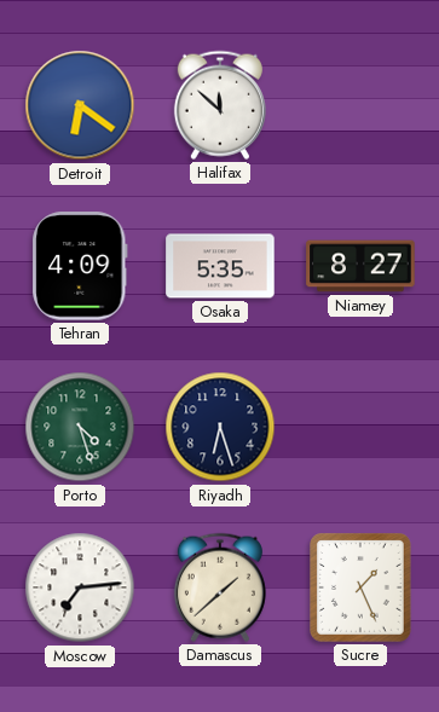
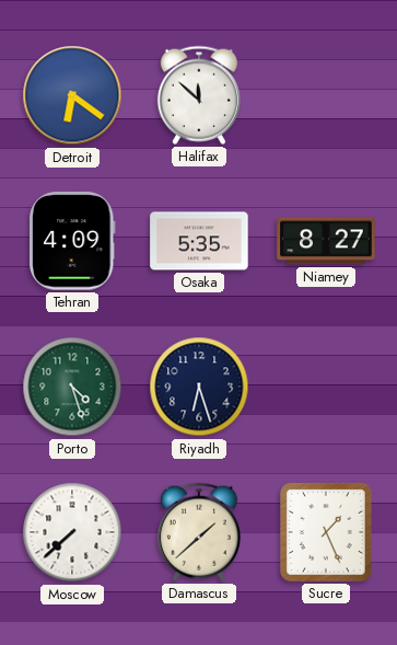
Moscow: 7:14 -> 7:38 (72, 532)
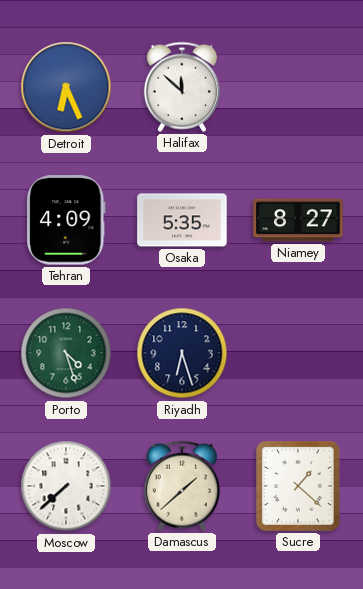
Detroit: 6:21 -> 6:26 (66, 87)
Sucre: 1:26 -> 1:22 (299, 487)
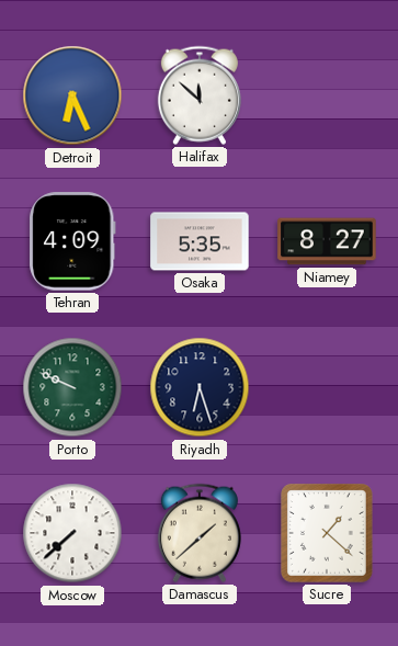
Porto: 4:27 -> 9:49 (72, 387)
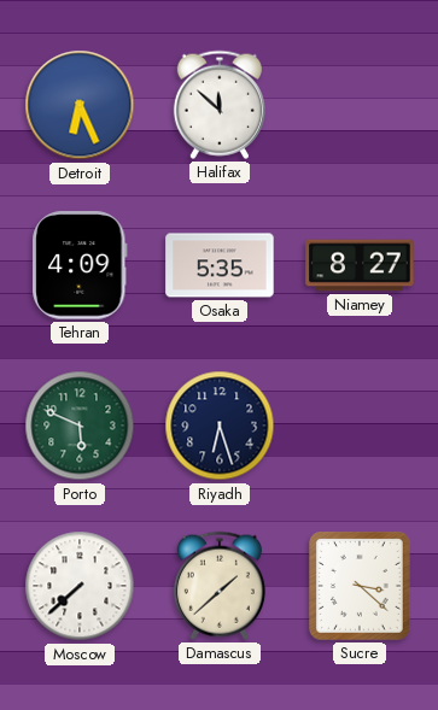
Porto: 9:49 -> 5:49 (80, 426)
Sucre: 1:22 -> 3:22 (361, 587)
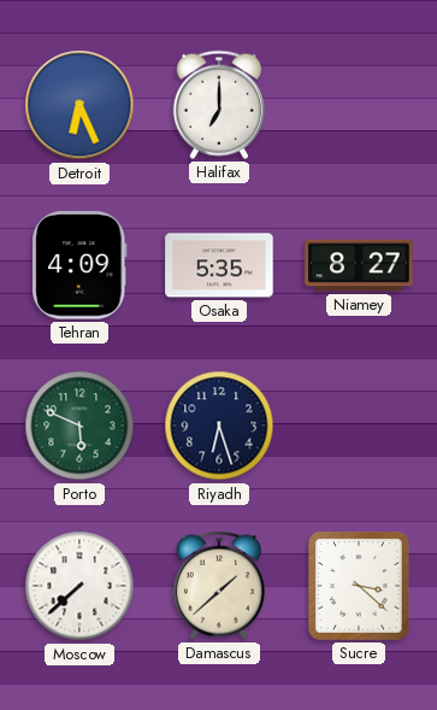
Halifax: 11:52 -> 7:00 (219, 105)
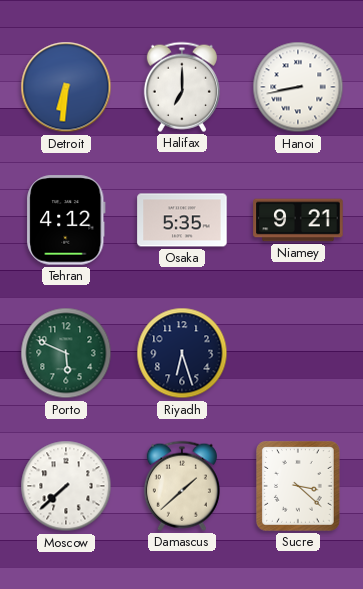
Detroit: 6:26 -> 6:31 (66, 87)
Hanoi: none -> 8:43 (298, 87)
Tehran: 4:09 -> 4:12 (66, 220)
Niamey: 8:27 -> 9:21 (298, 220)
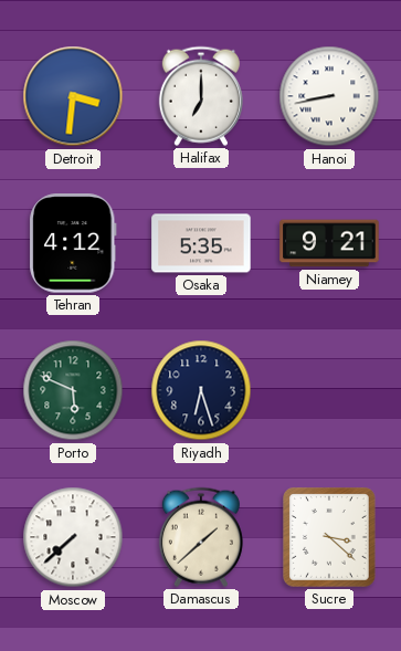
Detroit: 6:31 -> 3:31 (73, 96)
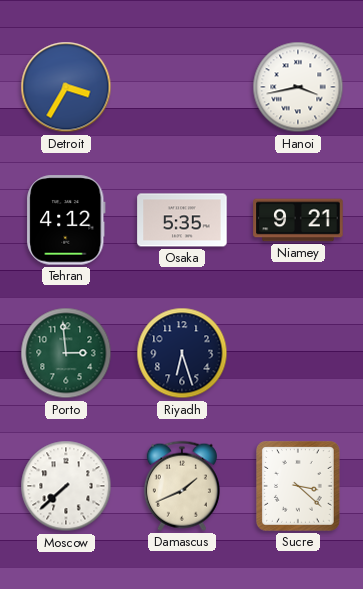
Detroit: 3:31 -> 3:35 (66, 87)
Halifax: 7:00 -> none (201, 96)
Hanoi: 8:43 -> 3:43 (298, 87)
Porto: 5:49 -> 2:59 (66, 353)
Damascus: 1:38 -> 1:41 (182, 486)
